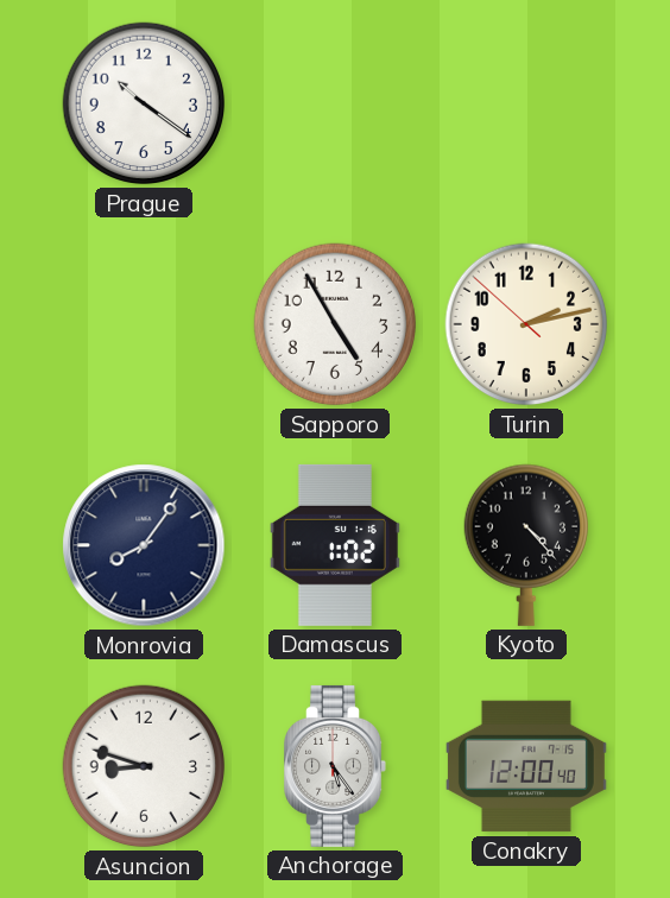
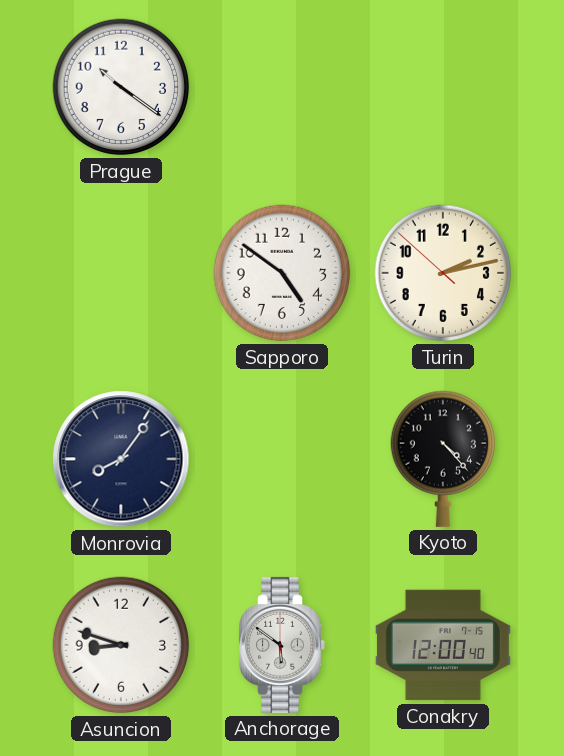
Sapporo: 4:55 -> 4:51 (282, 273)
Damascus: 1:02 -> none (335, 545)
Anchorage: 5:24 -> 5:51 (282, 645)
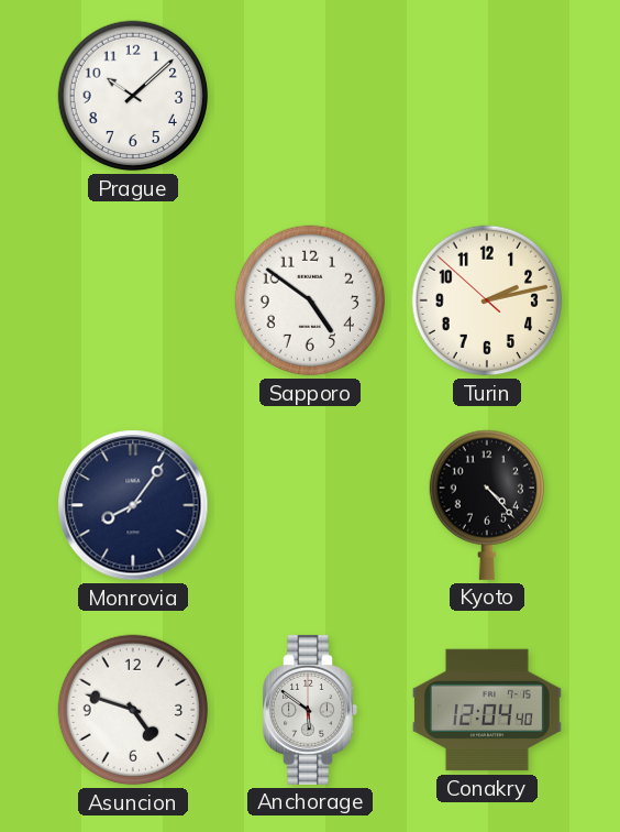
Prague: 10:21 -> 10:08 (133, 96)
Asuncion: 8:48 -> 4:48 (133, 710)
Conakry: 12:00 -> 12:04 (487, 710)
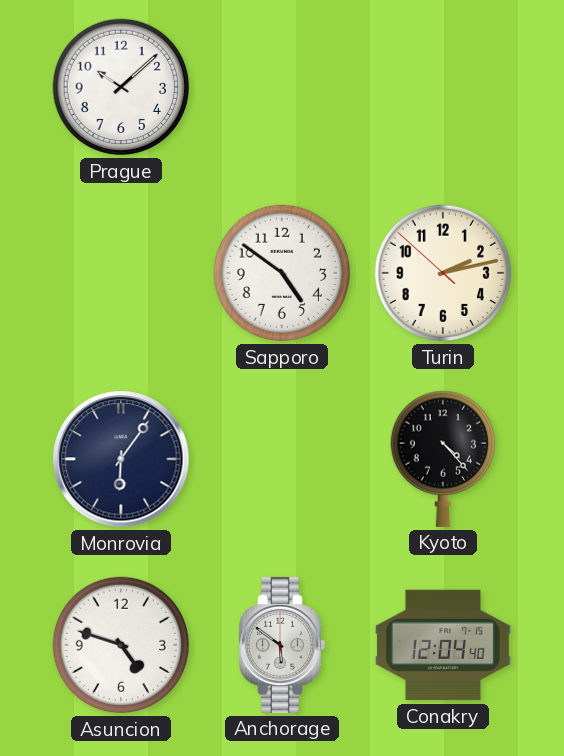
Monrovia: 8:06 -> 6:06 (121, 459)
